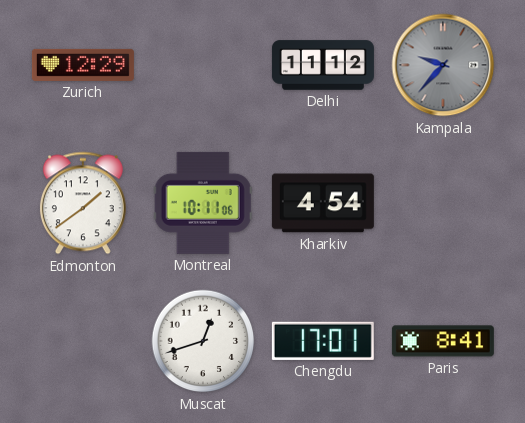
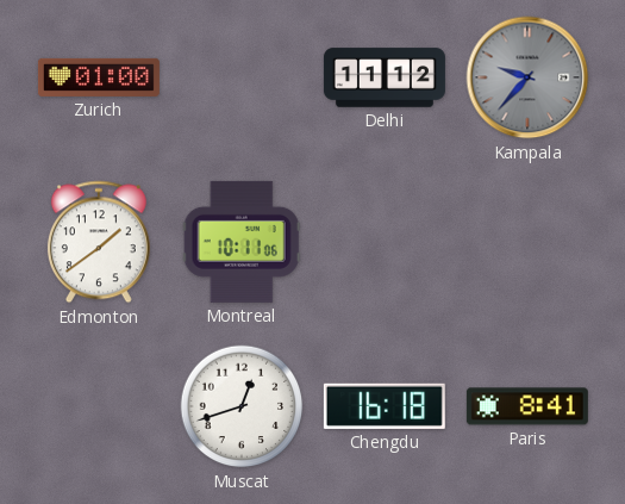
Zurich: 12:29 -> 01:00 (99, 77)
Kharkiv: 4:54 -> none (323, 203)
Chengdu: 17:01 -> 16:18 (385, 406)
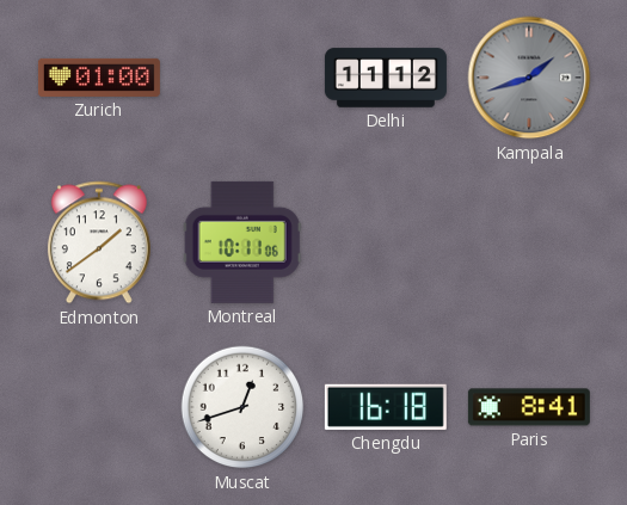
Kampala: 9:37 -> 1:42 (529, 78)
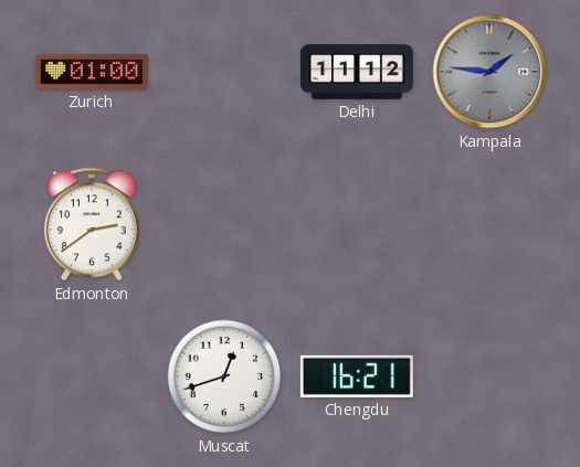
Kampala: 1:42 -> 1:46 (489, 72)
Edmonton: 1:39 -> 2:39 (92, 224)
Montreal: 10:11 -> none (242, 242)
Chengdu: 16:18 -> 16:21 (357, 376)
Paris: 8:41 -> none (529, 407)
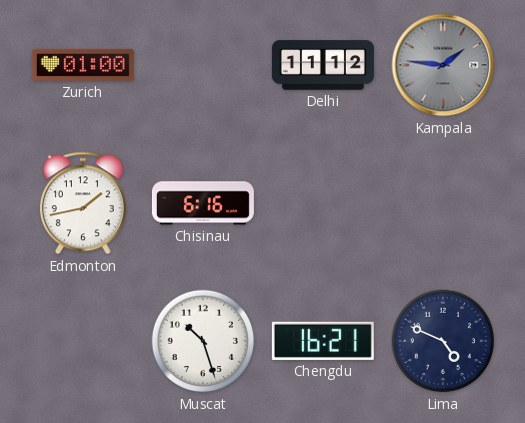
Edmonton: 2:39 -> 1:43 (83, 203)
Chisinau: none -> 6:16 (203, 203)
Muscat: 12:42 -> 10:27 (203, 341)
Lima: none -> 4:49 (443, 341)
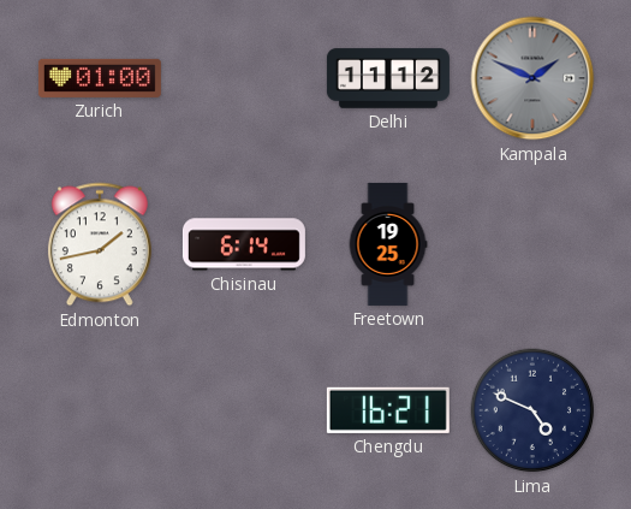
Kampala: 1:46 -> 1:49 (532, 78)
Chisinau: 6:16 -> 6:14 (244, 244)
Freetown: none -> 19:25 (388, 244)
Muscat: 10:27 -> none (203, 341)
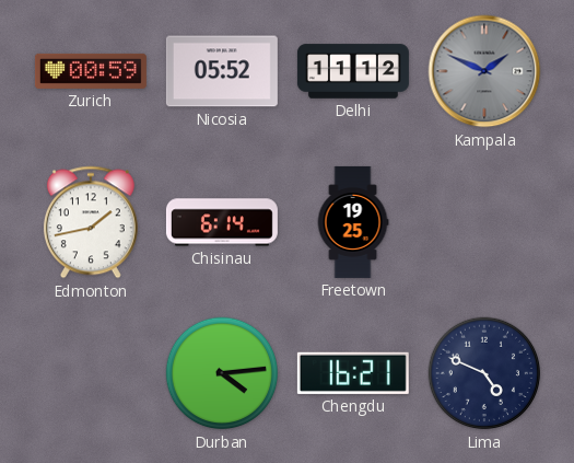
Zurich: 01:00 -> 00:59 (91, 71)
Nicosia: none -> 05:52 (222, 71)
Durban: none -> 4:14 (222, 373)
